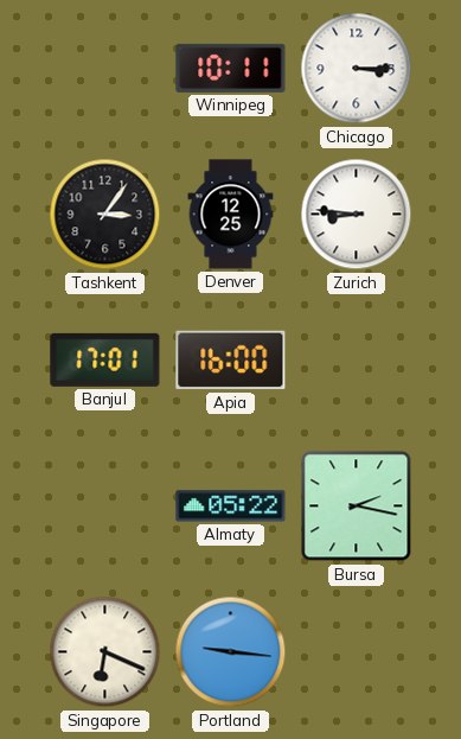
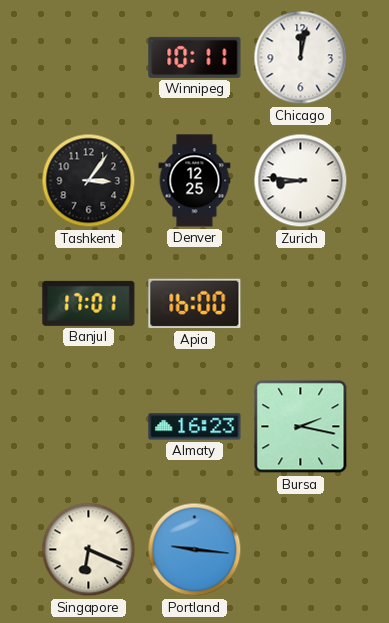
Chicago: 3:15 -> 12:02 (301, 58)
Almaty: 05:22 -> 16:23 (195, 427)
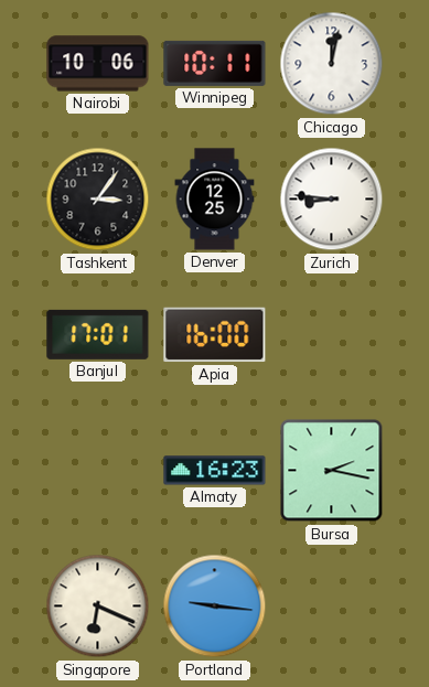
Nairobi: none -> 10:06 (98, 64)
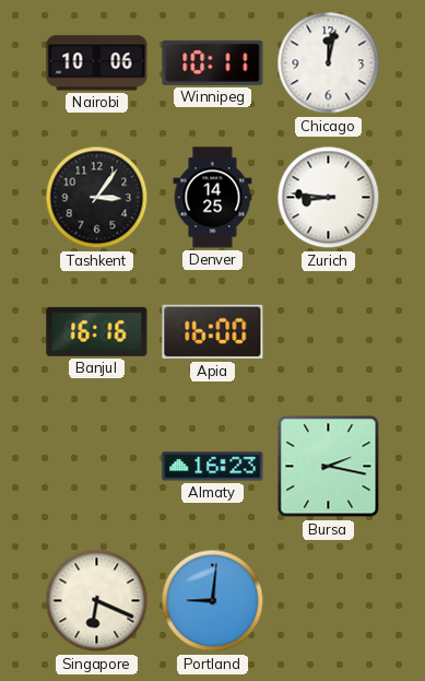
Denver: 12:25 -> 14:25 (213, 198)
Banjul: 17:01 -> 16:16 (97, 331)
Portland: 9:16 -> 9:01 (213, 601)
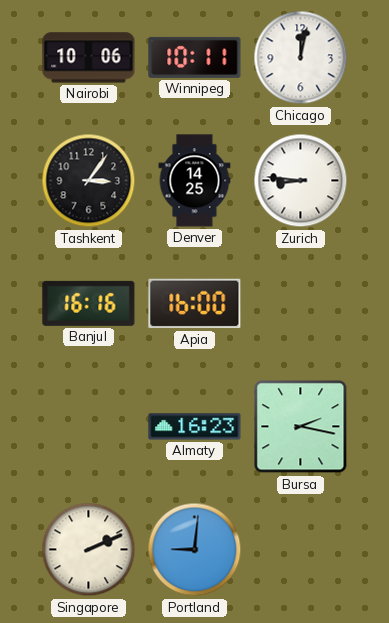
Singapore: 6:19 -> 2:11 (89, 550)
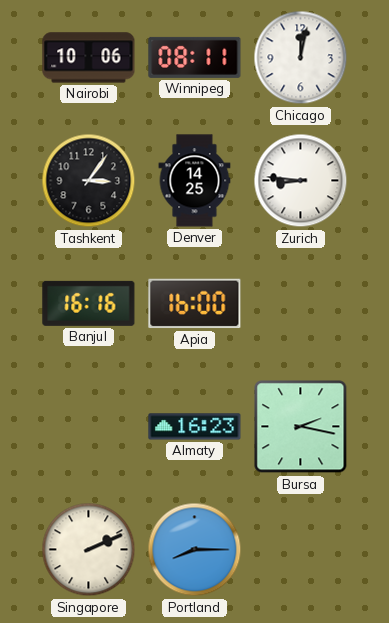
Winnipeg: 10:11 -> 08:11 (195, 57)
Portland: 9:01 -> 8:15 (195, 550)
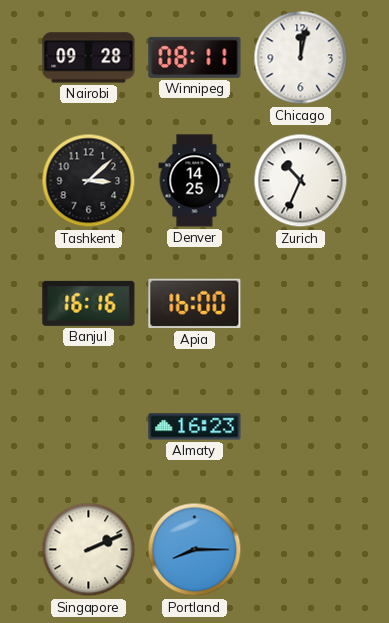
Nairobi: 10:06 -> 09:28 (89, 58)
Tashkent: 3:06 -> 3:08 (89, 181)
Zurich: 8:46 -> 10:34 (301, 181)
Bursa: 2:17 -> none (301, 427)
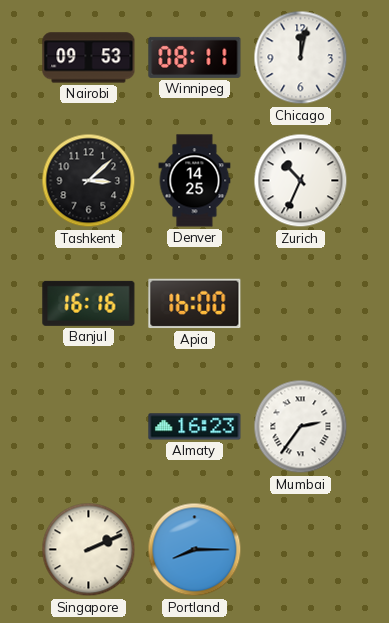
Nairobi: 09:28 -> 09:53 (89, 58)
Mumbai: none -> 2:36 (301, 427)
